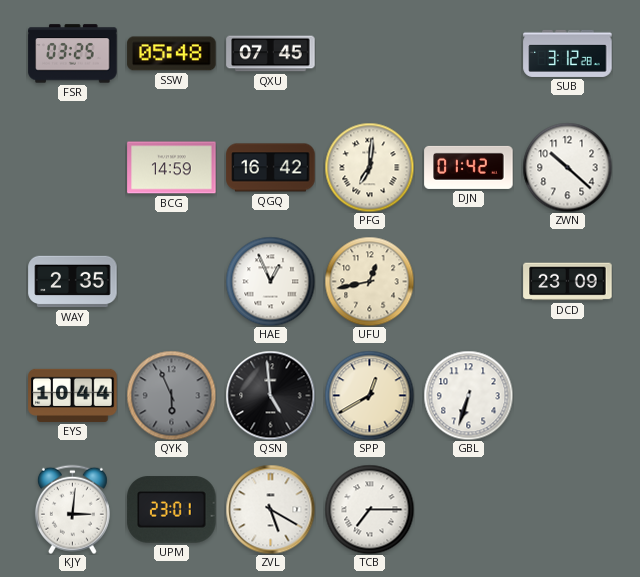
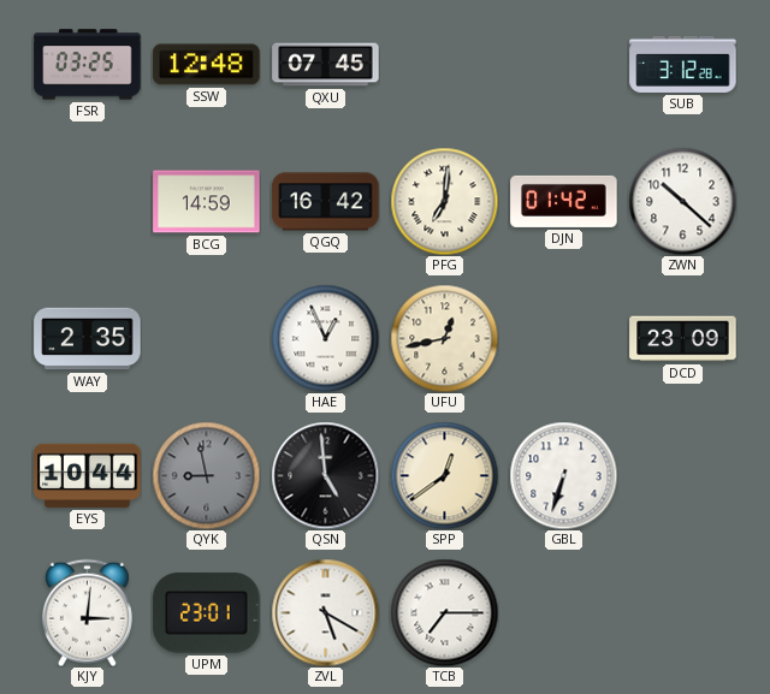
SSW: 05:48 -> 12:48 (207, 65)
QYK: 5:56 -> 8:58 (206, 475)
SPP: 12:40 -> 12:39 (444, 475)
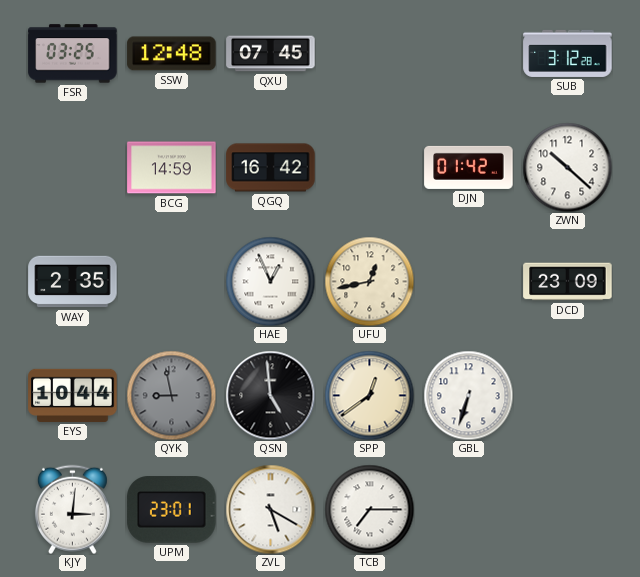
PFG: 7:01 -> none (444, 201)
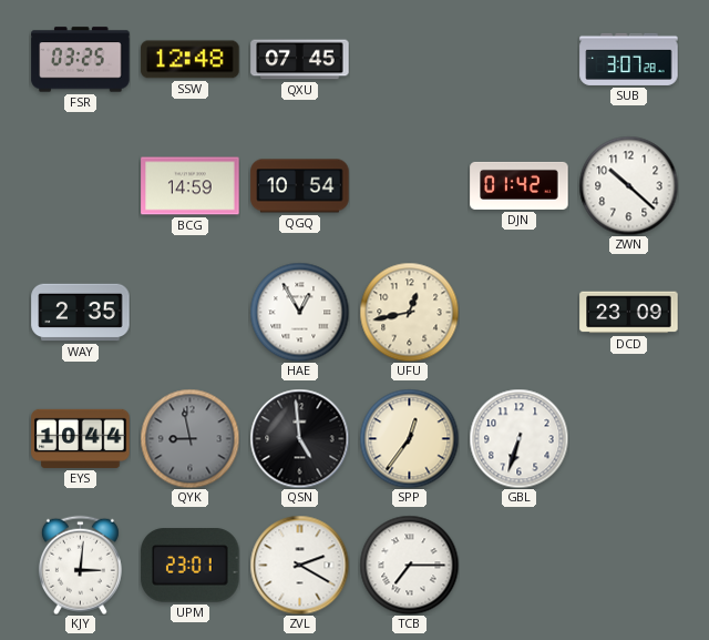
SUB: 3:12 -> 3:07 (629, 59)
QGQ: 16:42 -> 10:54 (300, 186)
HAE: 12:56 -> 12:55 (299, 312)
SPP: 12:39 -> 12:36 (409, 438)
ZVL: 5:20 -> 2:20 (299, 565)
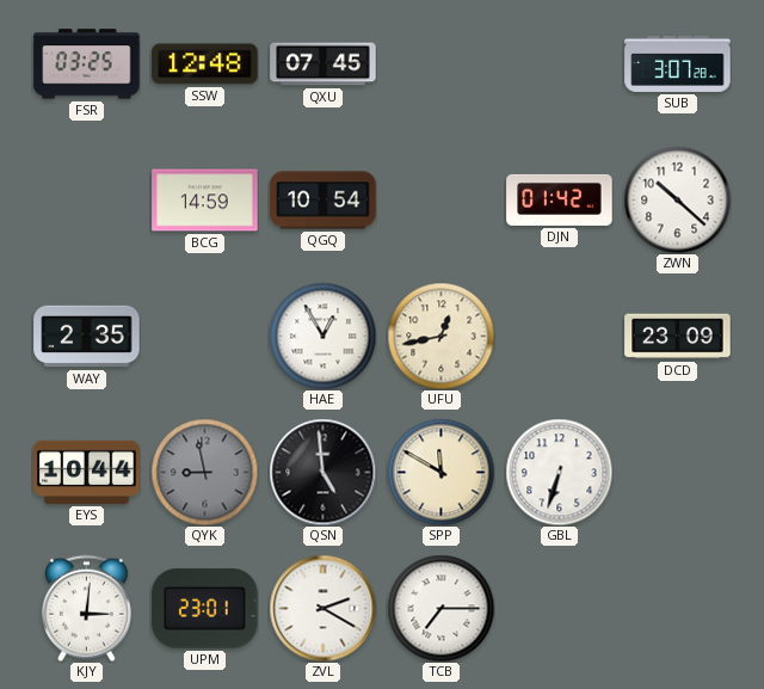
SPP: 12:36 -> 11:50 (440, 472)
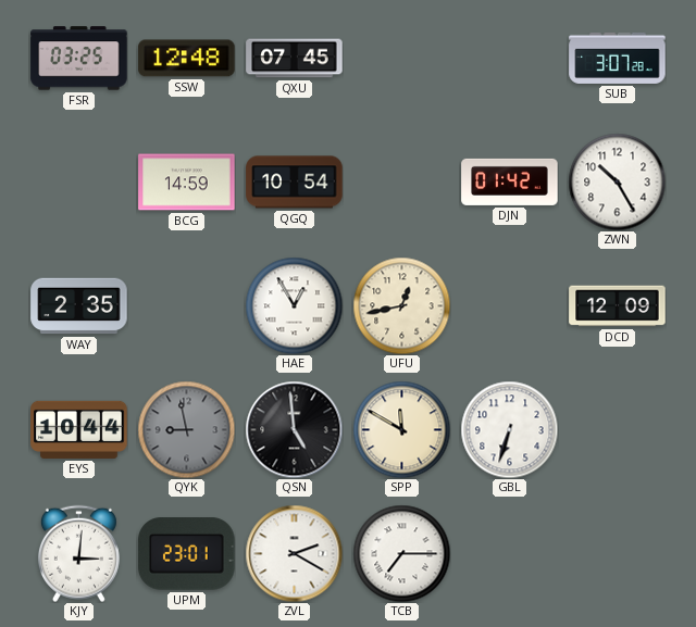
ZWN: 10:22 -> 10:25 (617, 181)
DCD: 23:09 -> 12:09 (618, 306)
